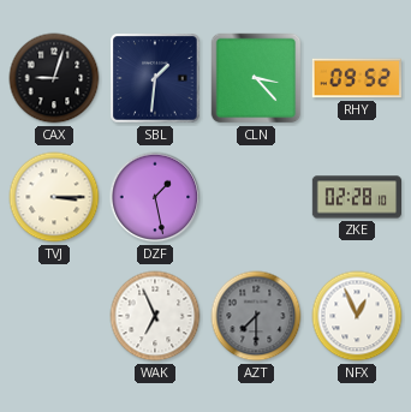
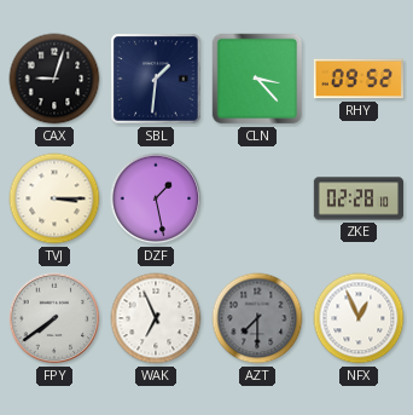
FPY: none -> 7:39 (54, 318)
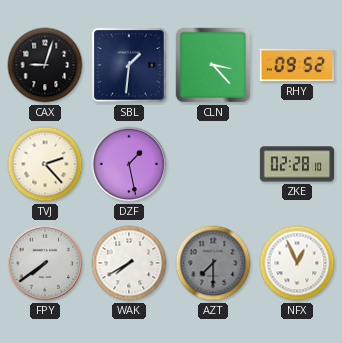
TVJ: 3:15 -> 2:23 (45, 164)
WAK: 6:56 -> 7:40 (129, 263)
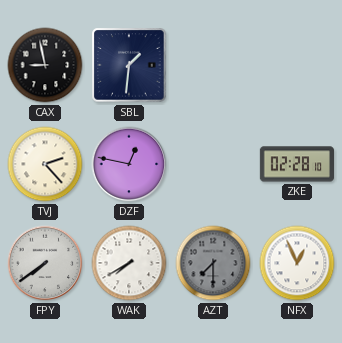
CAX: 9:03 -> 8:58 (45, 65)
CLN: 3:23 -> none (213, 65)
RHY: 09:52 -> none (297, 65)
DZF: 1:28 -> 12:47 (129, 164)
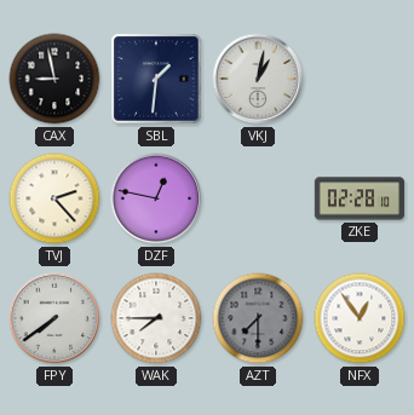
VKJ: none -> 1:02 (258, 79)
WAK: 7:40 -> 7:45 (156, 318)
NFX: 12:56 -> 12:54 (360, 318)
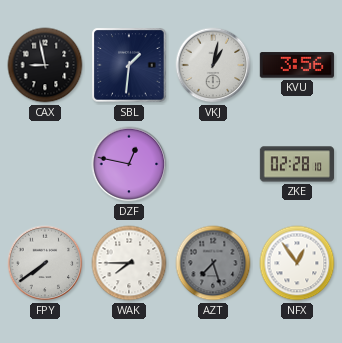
KVU: none -> 3:56 (297, 65)
TVJ: 2:23 -> none (54, 198)
AZT: 7:30 -> 7:27 (213, 263)
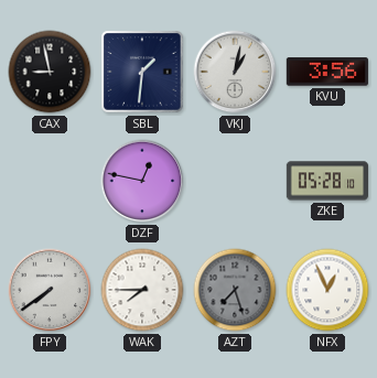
ZKE: 02:28 -> 05:28 (326, 181)
NFX: 12:54 -> 12:56 (327, 290)
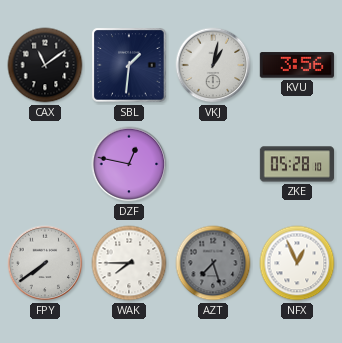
CAX: 8:58 -> 11:09 (45, 65)
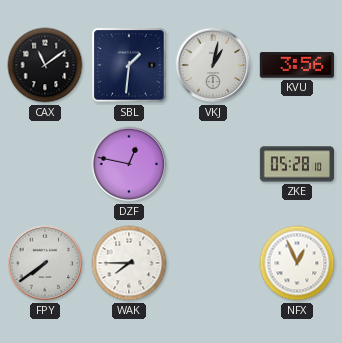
AZT: 7:27 -> none (213, 263)
